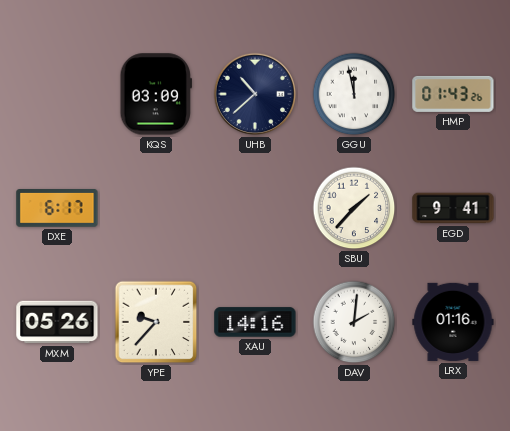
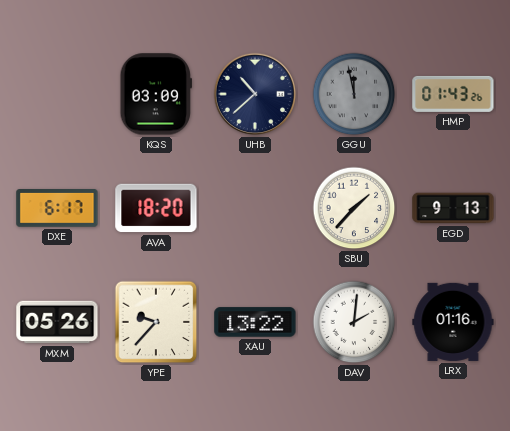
GGU dial: white -> grey (354, 94)
AVA: none -> 18:20 (156, 208)
EGD: 9:41 -> 9:13 (453, 208)
XAU: 14:16 -> 13:22 (255, 322)
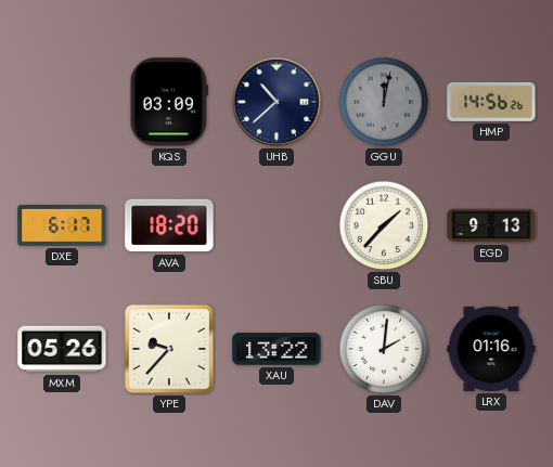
GGU: 11:58 -> 12:02 (384, 102)
HMP: 01:43 -> 14:56 (491, 102)
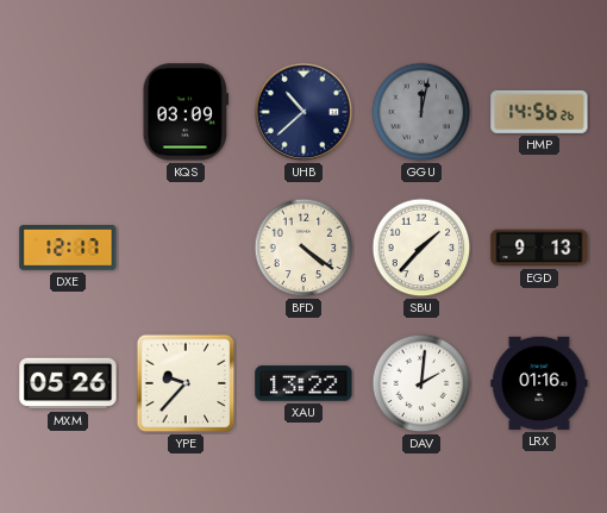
DXE: 6:17 -> 12:17 (68, 249)
AVA: 18:20 -> none (169, 225)
BFD: none -> 4:21 (303, 248)
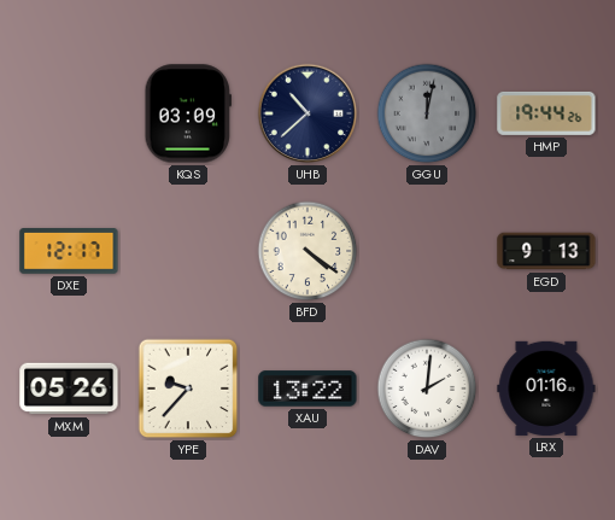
HMP: 14:56 -> 19:44 (546, 113)
SBU: 1:37 -> none (421, 248)
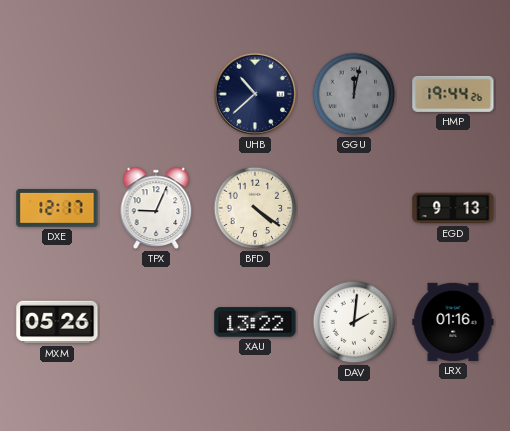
KQS: 03:09 -> none (187, 113)
TPX: none -> 9:04 (156, 208)
YPE: 9:37 -> none (188, 388)
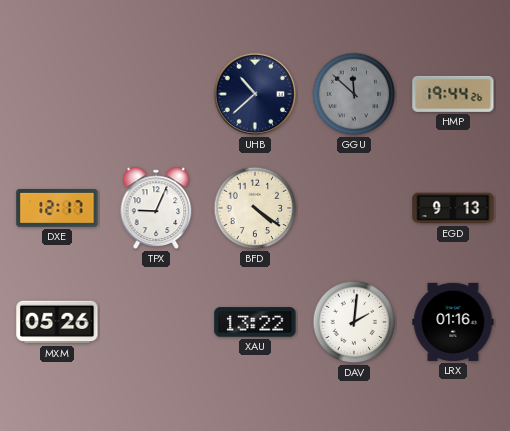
GGU: 12:02 -> 11:52 (354, 94)
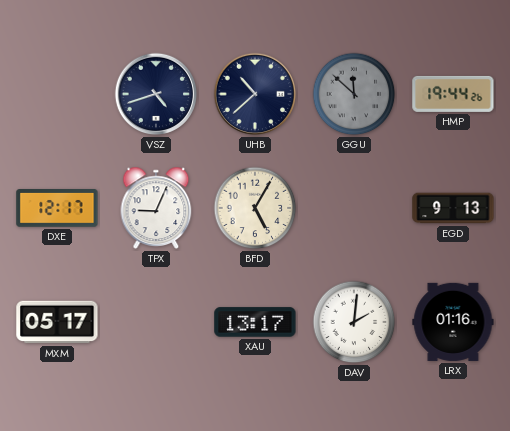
VSZ: none -> 4:42 (156, 94)
BFD: 4:21 -> 5:05 (255, 208)
MXM: 05:26 -> 05:17 (57, 322)
XAU: 13:22 -> 13:17 (255, 322)
